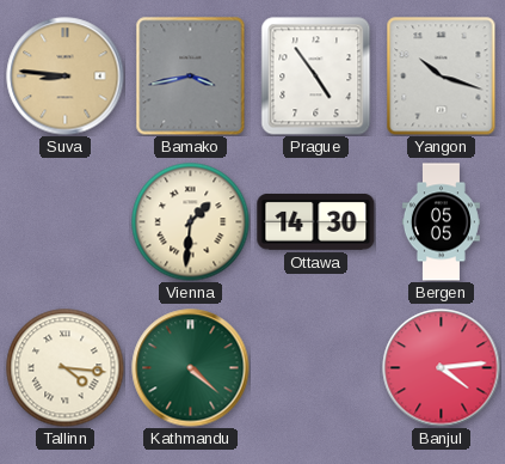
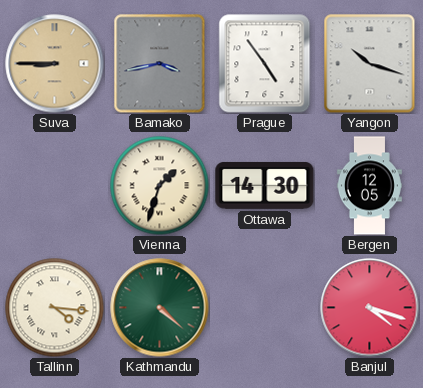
Suva: 8:46 -> 8:45 (55, 64)
Vienna: 1:31 -> 1:33 (160, 186)
Bergen: 05:05 -> 12:05 (369, 186)
Banjul: 4:14 -> 4:18 (370, 308)
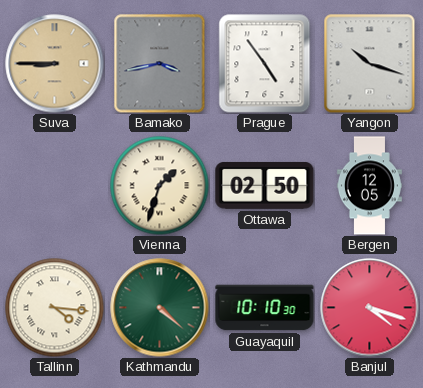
Ottawa: 14:30 -> 02:50 (265, 185)
Guayaquil: none -> 10:10 (265, 308)
